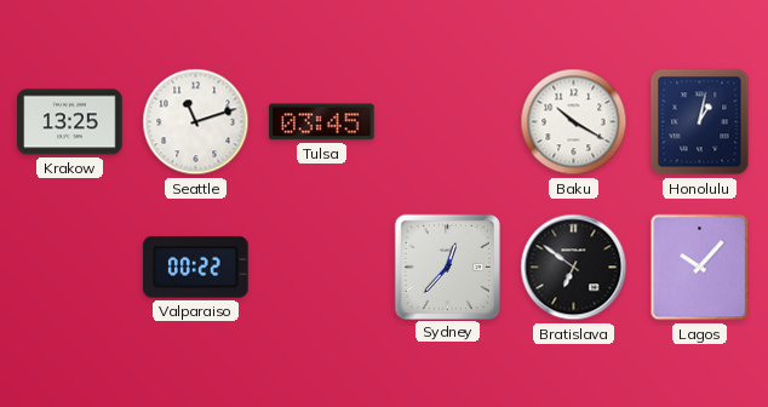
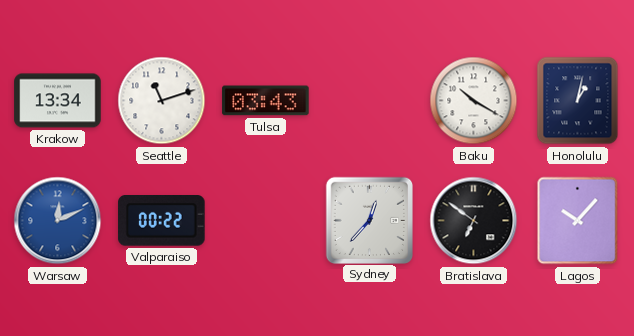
Krakow: 13:25 -> 13:34 (58, 101)
Tulsa: 03:45 -> 03:43 (266, 101)
Warsaw: none -> 12:11 (58, 221)
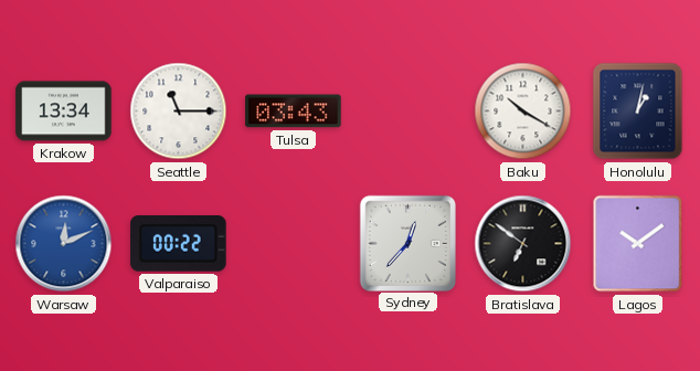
Seattle: 11:12 -> 11:15 (179, 112)
Lagos: 10:07 -> 10:09 (638, 244)
